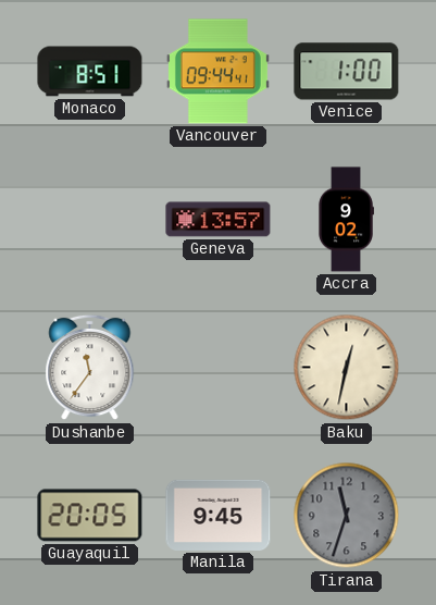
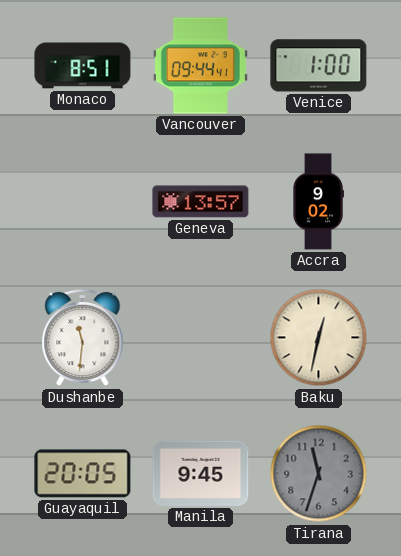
Dushanbe: 11:36 -> 11:31 (83, 338)
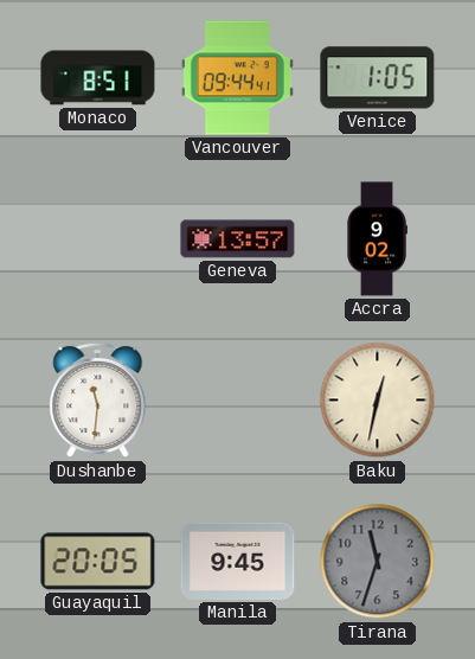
Venice: 1:00 -> 1:05 (378, 78)
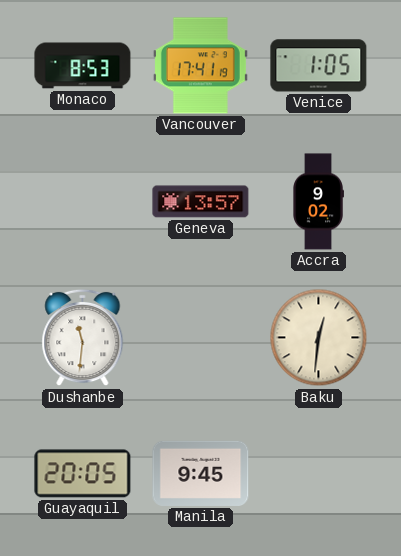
Monaco: 8:51 -> 8:53 (83, 66)
Vancouver: 09:44 -> 17:41 (200, 66)
Baku: 12:32 -> 12:31 (319, 338)
Tirana: 11:33 -> none (378, 562)
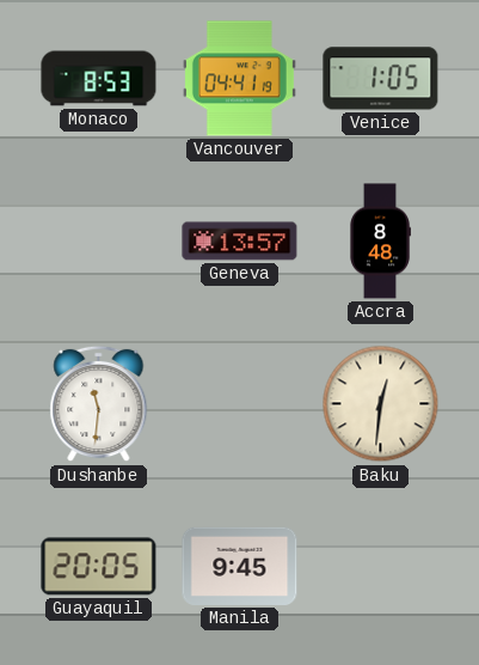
Vancouver: 17:41 -> 04:41 (239, 79)
Accra: 9:02 -> 8:48 (380, 242)
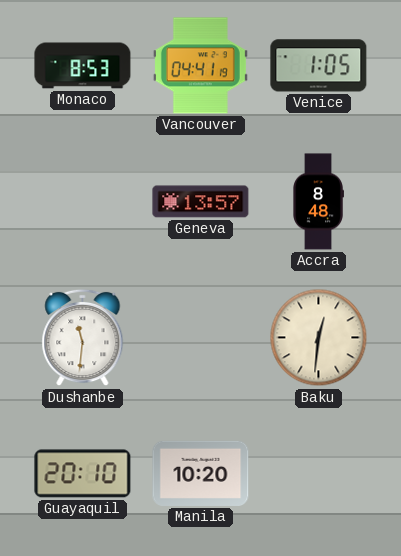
Guayaquil: 20:05 -> 20:10 (83, 474)
Manila: 9:45 -> 10:20 (201, 473)
